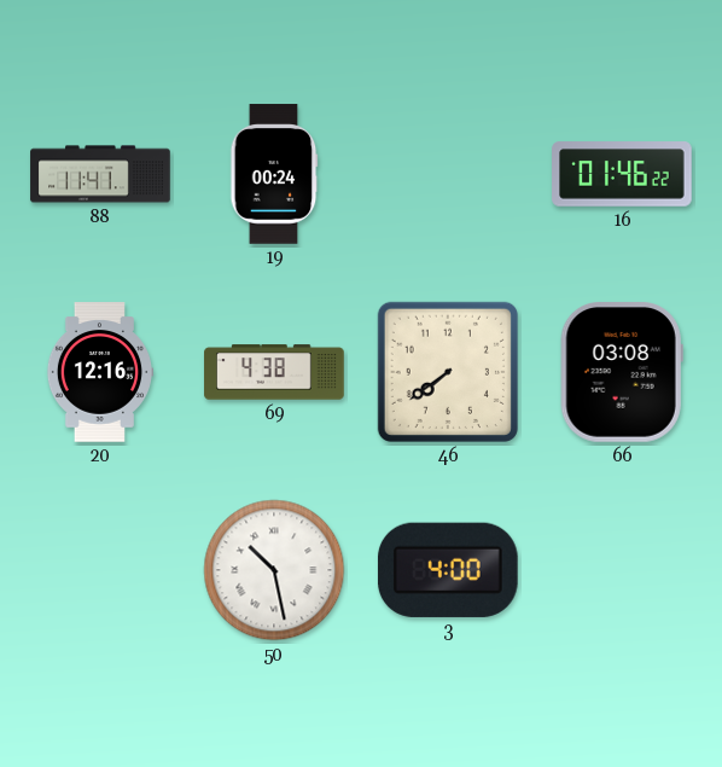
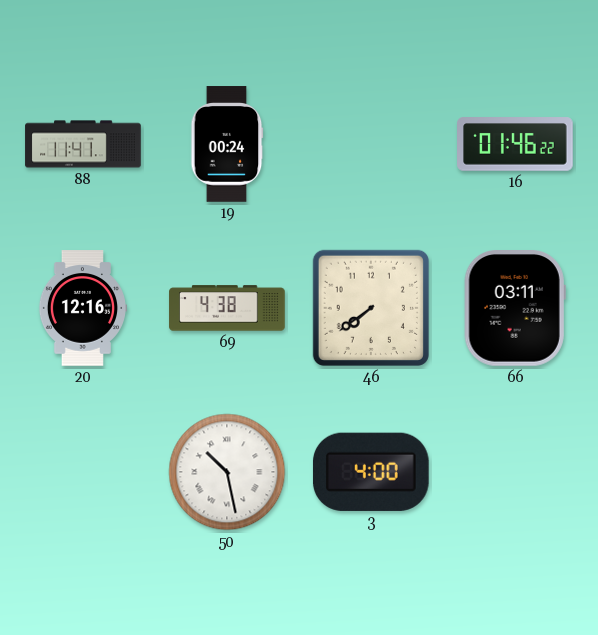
66: 03:08 -> 03:11 (515, 309)
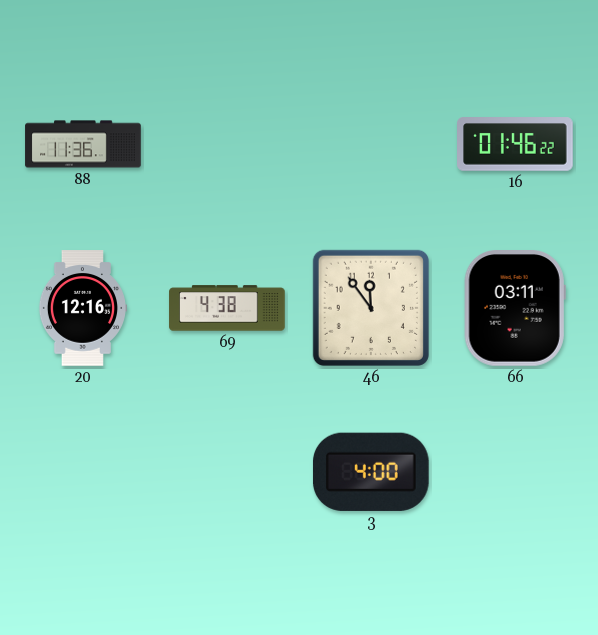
88: 11:41 -> 11:36 (83, 144)
19: 00:24 -> none (227, 144)
46: 7:39 -> 11:54 (371, 308)
50: 10:28 -> none (227, 472)
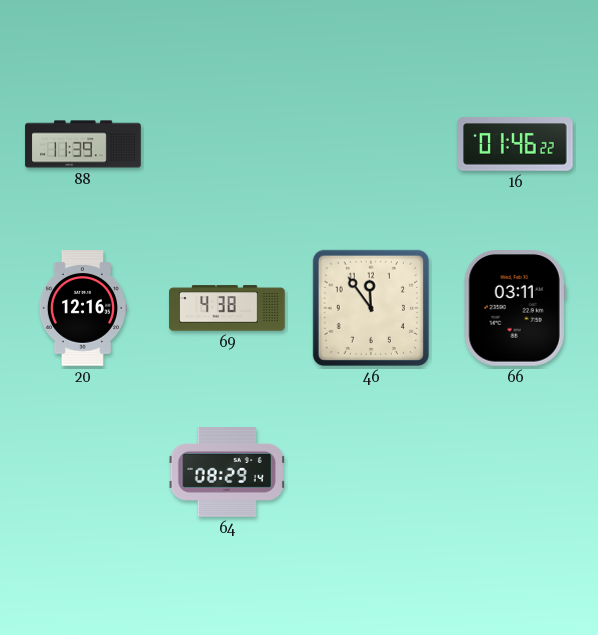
88: 11:36 -> 11:39 (83, 144)
64: none -> 08:29 (227, 473)
3: 4:00 -> none (371, 472)
